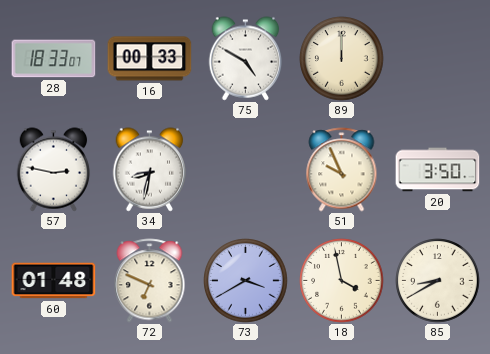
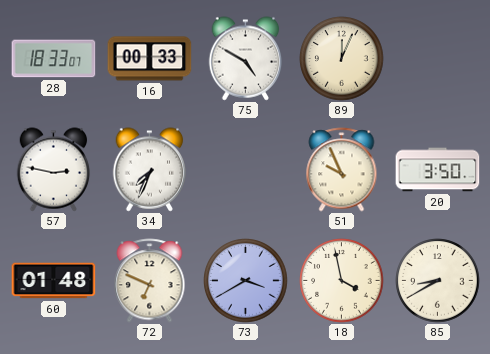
89: 12:00 -> 12:04 (342, 59)
34: 8:32 -> 7:34 (150, 170)
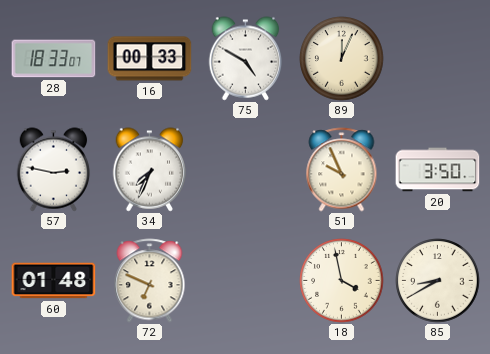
73: 3:40 -> none (246, 281)
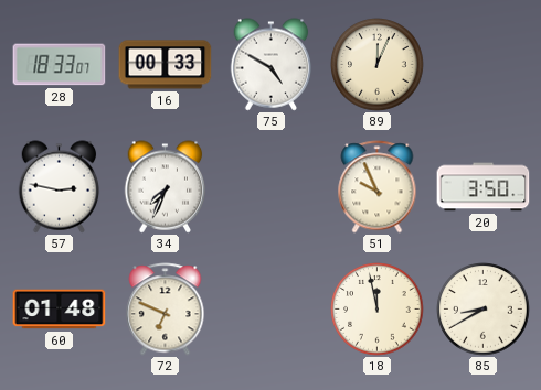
18: 3:58 -> 11:58 (378, 310)
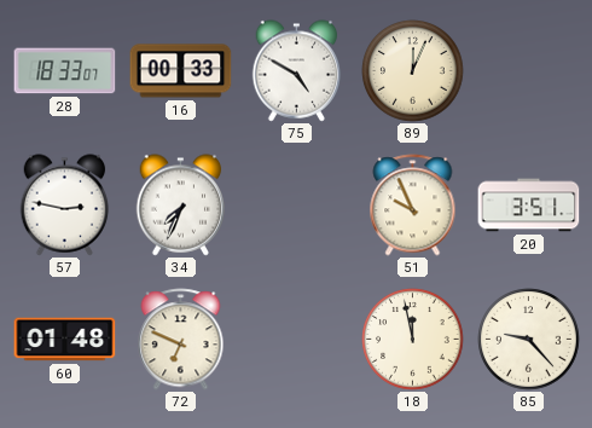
20: 3:50 -> 3:51 (529, 206)
85: 8:40 -> 9:23 (529, 340)
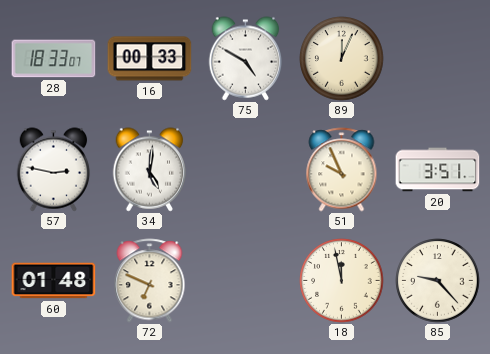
34: 7:34 -> 5:01 (150, 170)
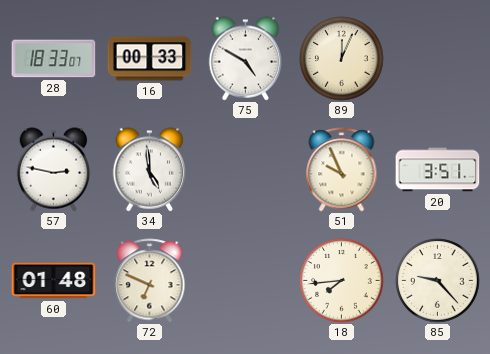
34: 5:01 -> 4:59 (150, 170)
18: 11:58 -> 7:44 (342, 281)
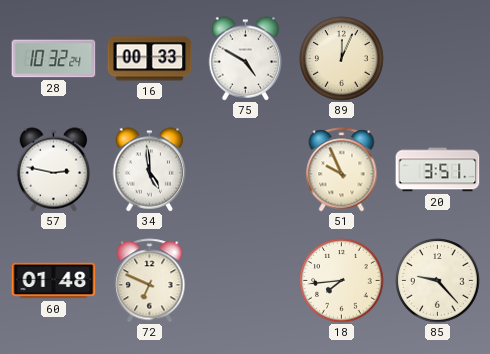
28: 18:33 -> 10:32 (54, 59)
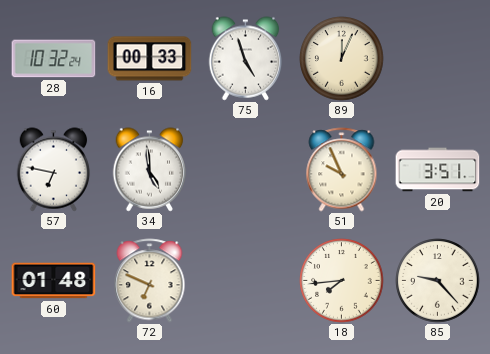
75: 4:50 -> 4:57 (246, 59)
57: 2:47 -> 6:47 (54, 170)
